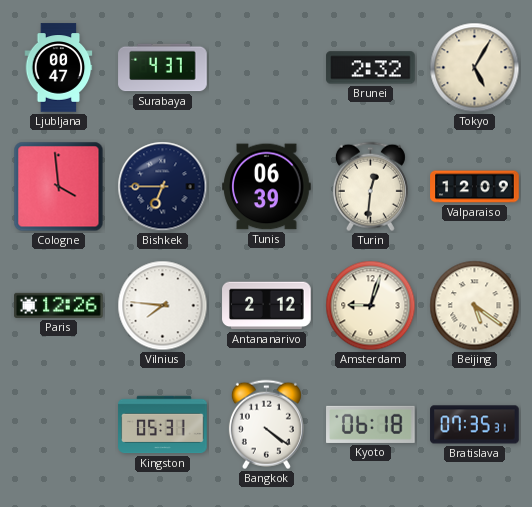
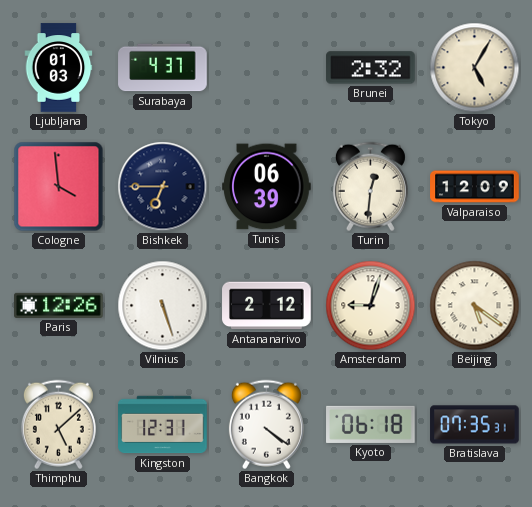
Ljubljana: 00:47 -> 01:03 (59, 68)
Vilnius: 7:46 -> 5:27 (163, 306)
Thimphu: none -> 5:08 (58, 425)
Kingston: 05:31 -> 12:31 (163, 425)
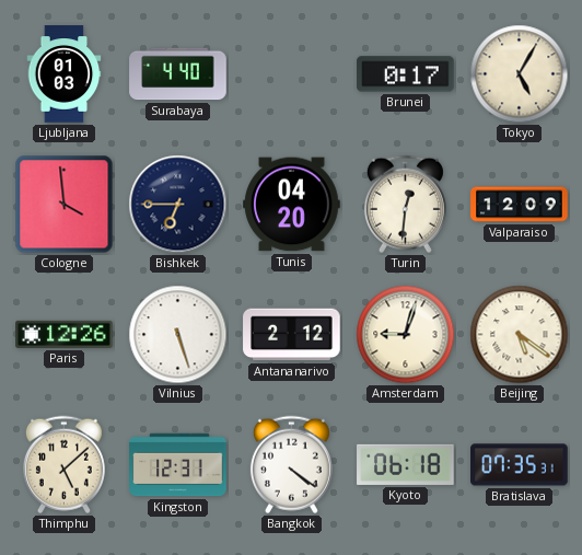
Surabaya: 4:37 -> 4:40 (178, 74)
Brunei: 2:32 -> 0:17 (406, 74)
Tunis: 06:39 -> 04:20 (292, 205)
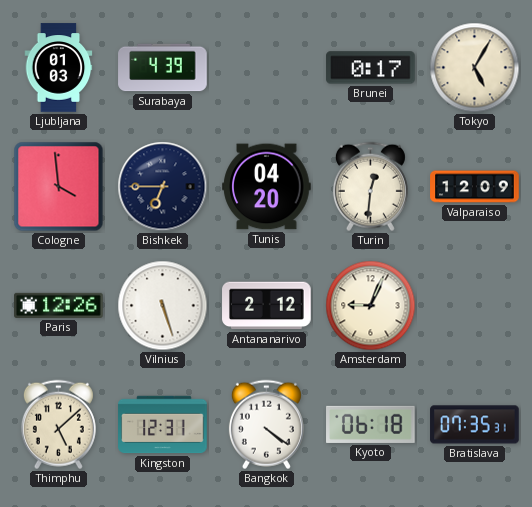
Surabaya: 4:40 -> 4:39 (163, 68)
Amsterdam: 9:03 -> 9:04 (371, 306)
Beijing: 5:21 -> none (520, 335)
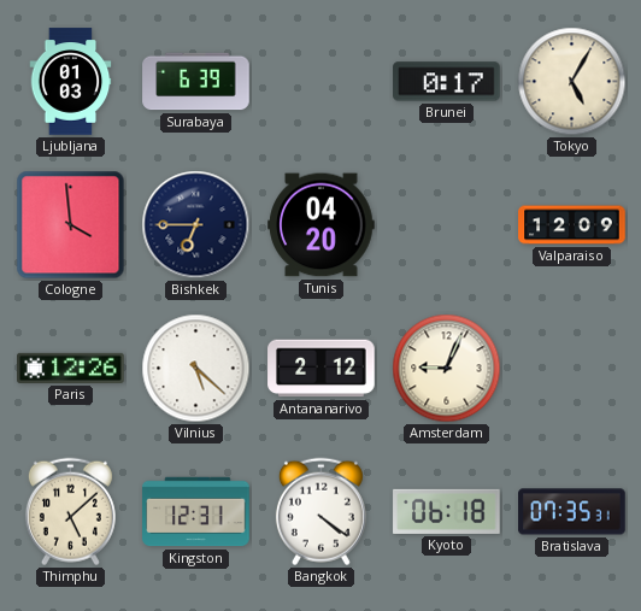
Surabaya: 4:39 -> 6:39 (196, 82)
Turin: 12:31 -> none (370, 187)
Vilnius: 5:27 -> 5:22 (196, 369)
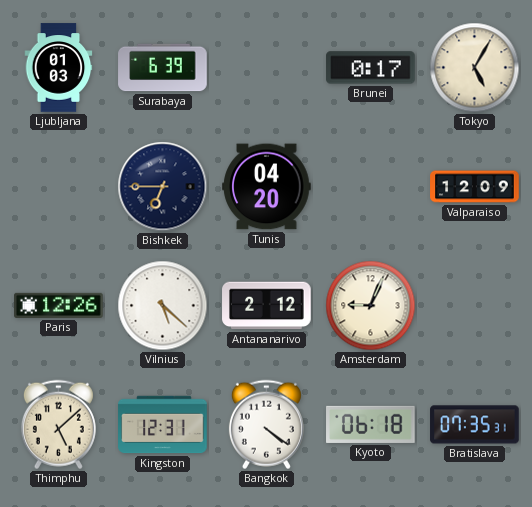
Cologne: 3:59 -> none (71, 225)
